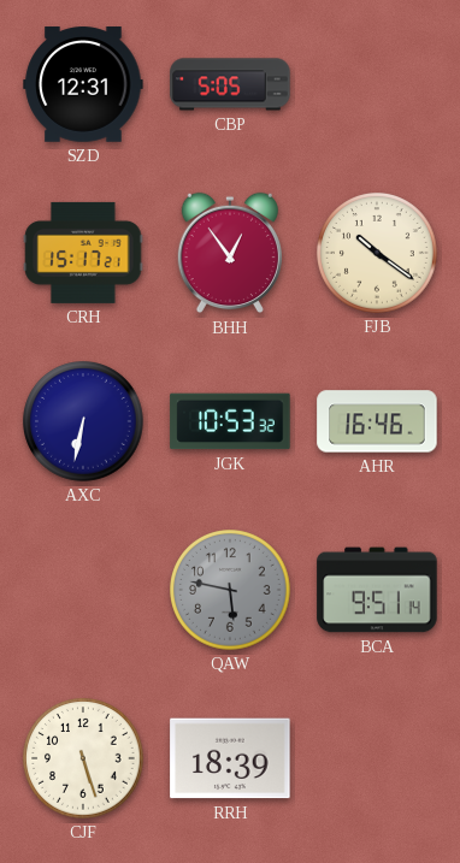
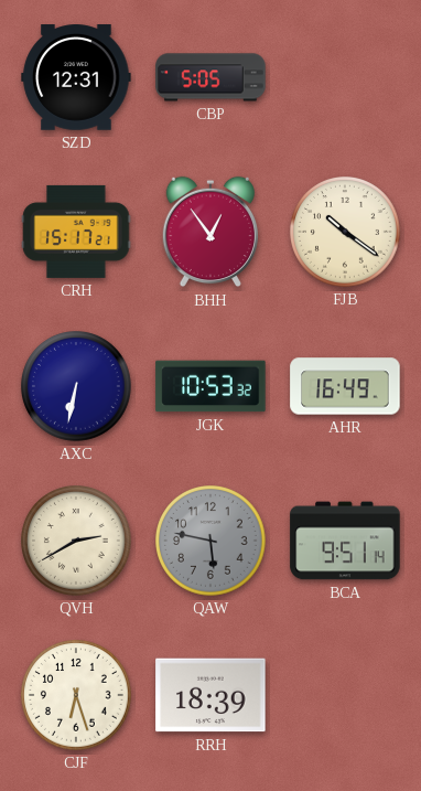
AHR: 16:46 -> 16:49 (345, 386)
QVH: none -> 2:40 (77, 542)
CJF: 5:27 -> 6:27 (77, 696)
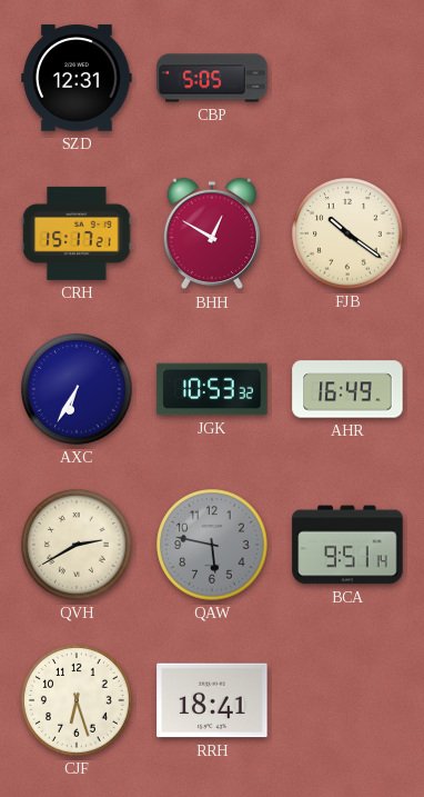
BHH: 12:54 -> 12:50 (211, 233)
AXC: 6:32 -> 6:35 (78, 390)
RRH: 18:39 -> 18:41 (212, 700)
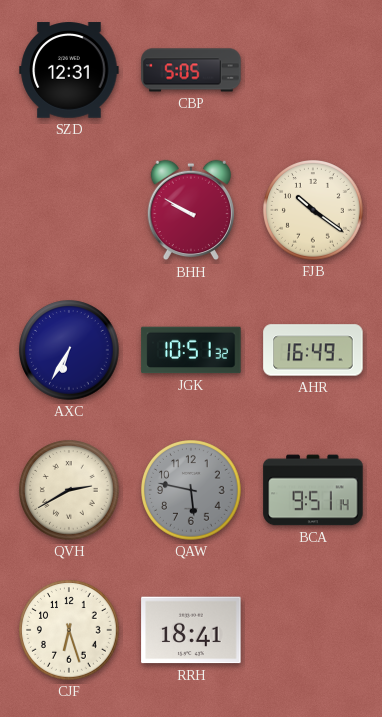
CRH: 15:17 -> none (77, 233)
BHH: 12:50 -> 9:50 (190, 210)
JGK: 10:53 -> 10:51 (191, 350)
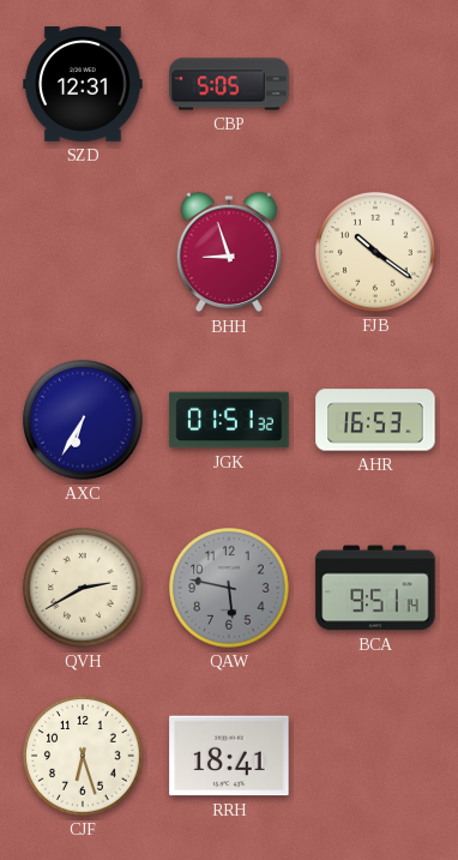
BHH: 9:50 -> 8:57 (228, 252)
JGK: 10:51 -> 01:51 (229, 420)
AHR: 16:49 -> 16:53 (375, 420)
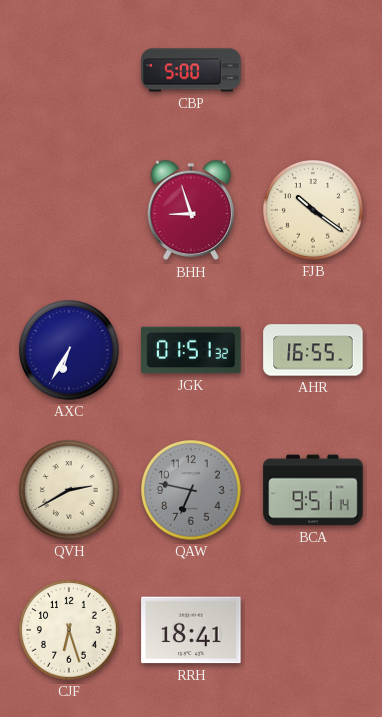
SZD: 12:31 -> none (83, 84)
CBP: 5:05 -> 5:00 (191, 70)
AHR: 16:53 -> 16:55 (313, 350)
QAW: 5:47 -> 6:47 (192, 491)
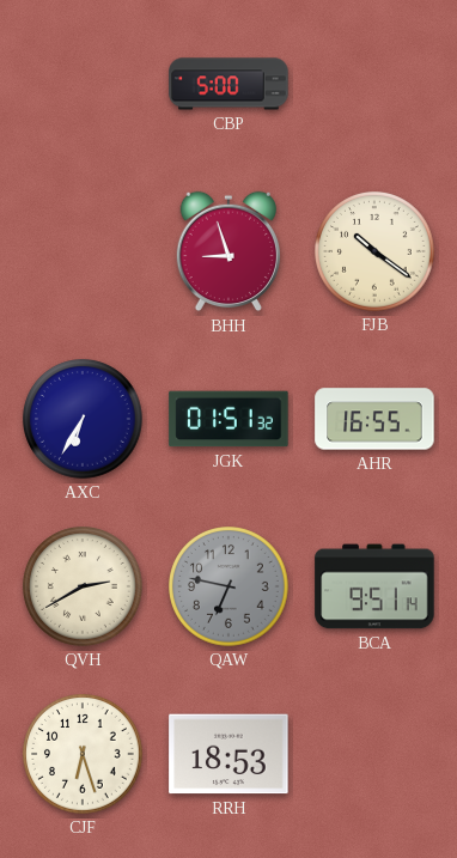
RRH: 18:41 -> 18:53 (228, 754)
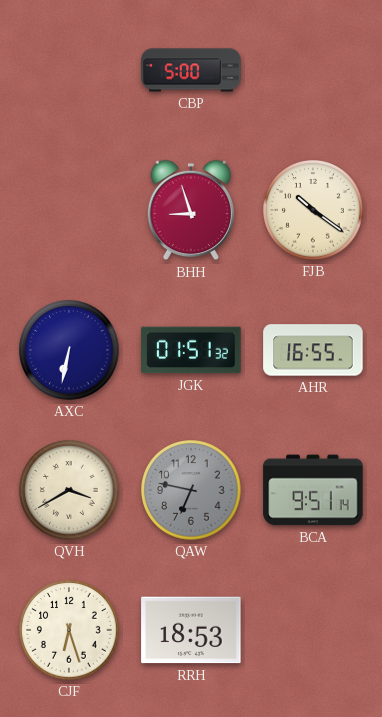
AXC: 6:35 -> 6:32 (70, 351)
QVH: 2:40 -> 3:40 (70, 491)
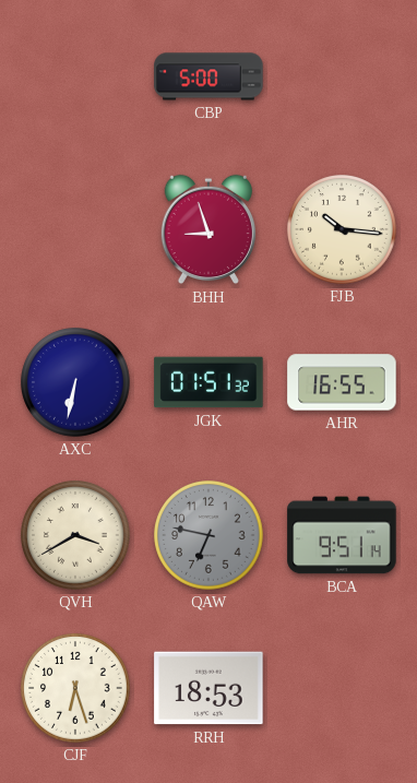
FJB: 10:21 -> 10:16 (343, 230)
